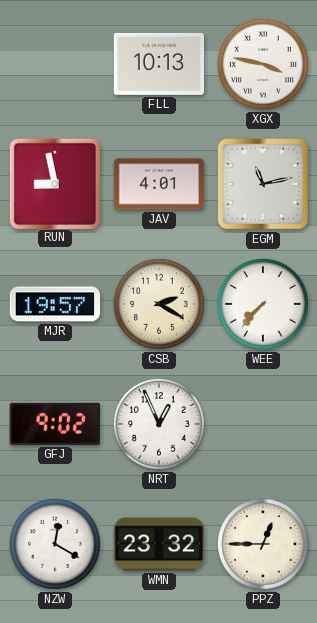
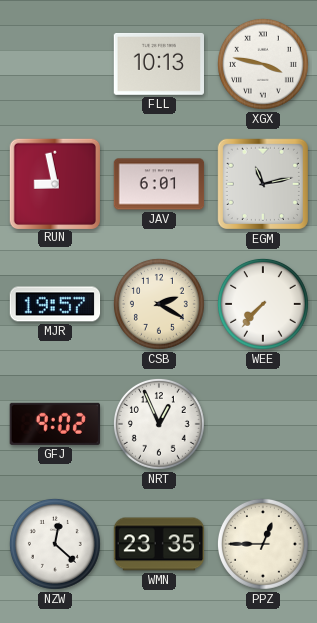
JAV: 4:01 -> 6:01 (159, 184)
NZW: 12:20 -> 12:22 (55, 544)
WMN: 23:32 -> 23:35 (159, 544)
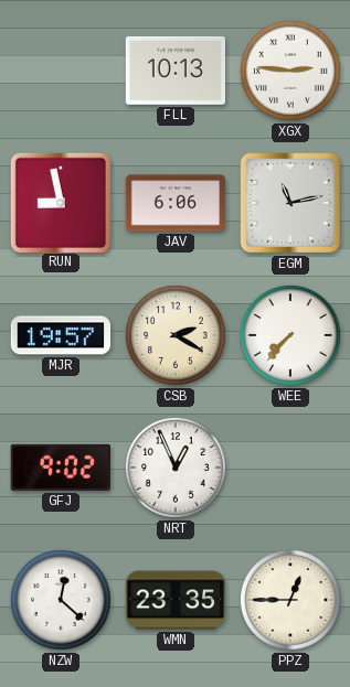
XGX: 3:47 -> 2:46 (290, 71)
JAV: 6:01 -> 6:06 (176, 203)
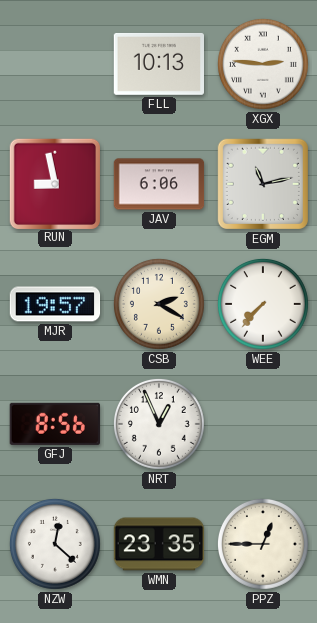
GFJ: 9:02 -> 8:56 (55, 424)
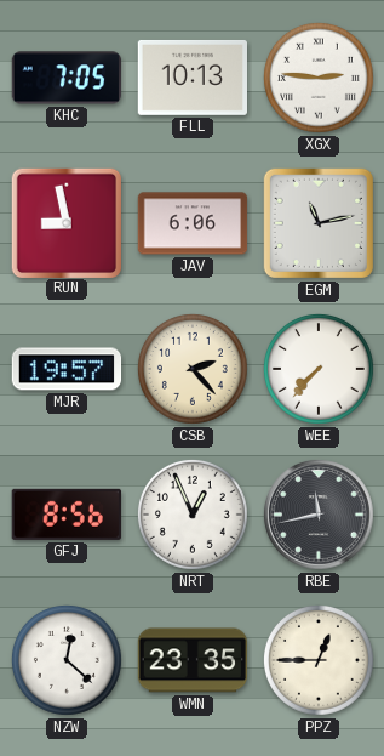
KHC: none -> 7:05 (67, 78)
CSB: 2:20 -> 2:23 (193, 369)
RBE: none -> 11:43 (319, 515)
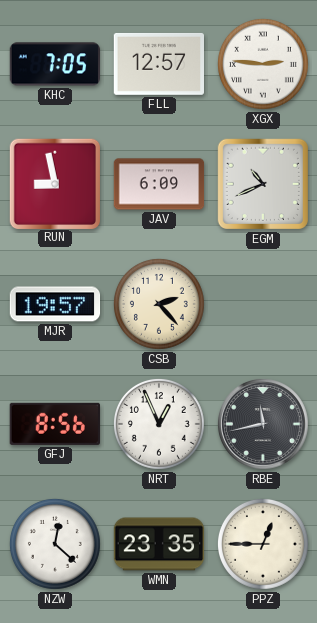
FLL: 10:13 -> 12:57 (158, 64)
JAV: 6:06 -> 6:09 (159, 184)
EGM: 11:13 -> 10:41 (263, 184)
WEE: 7:37 -> none (319, 369)
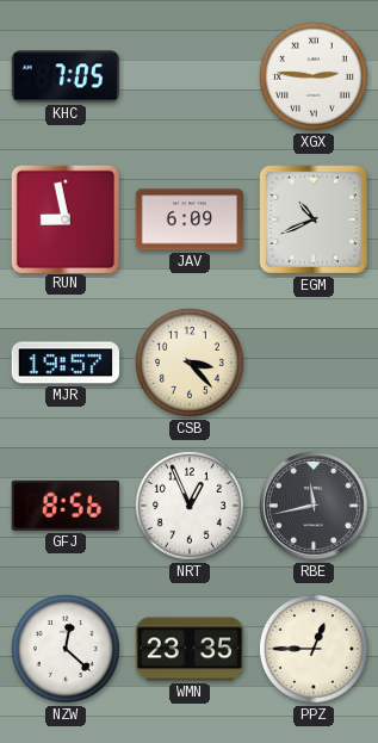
FLL: 12:57 -> none (158, 64)
CSB: 2:23 -> 3:23 (190, 363)
